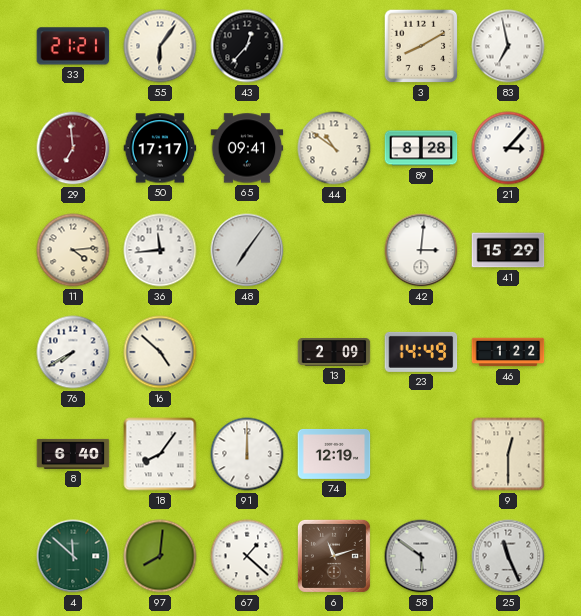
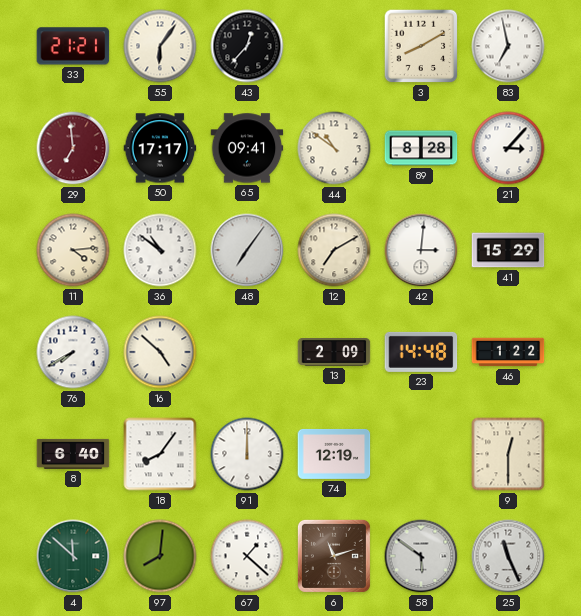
36: 11:44 -> 10:51 (160, 250)
12: none -> 7:10 (334, 250)
23: 14:49 -> 14:48 (421, 352)
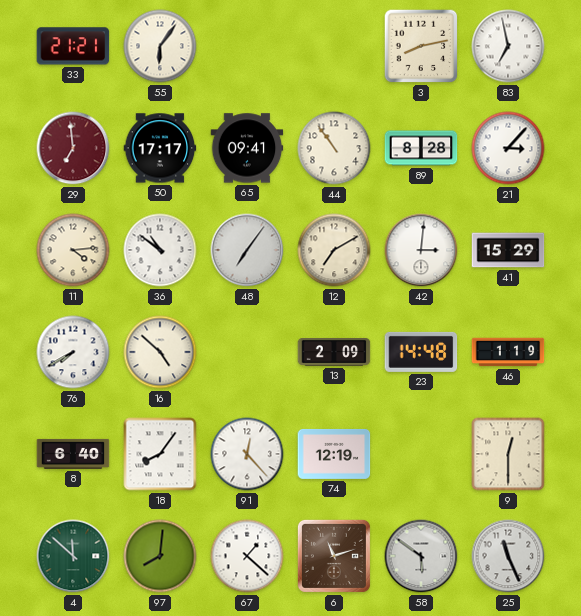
43: 12:37 -> none (247, 46)
3: 8:10 -> 8:13 (421, 46)
44: 10:51 -> 10:54 (334, 148)
46: 1:22 -> 1:19 (508, 352)
91: 12:00 -> 12:23 (247, 454)
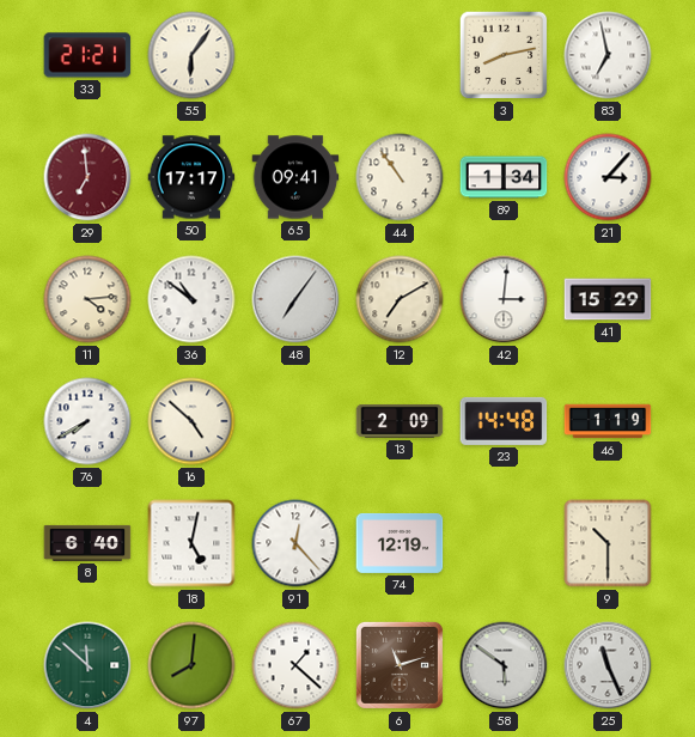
89: 8:28 -> 1:34 (504, 177)
18: 8:06 -> 5:02 (191, 543)
9: 12:30 -> 10:30 (608, 543)
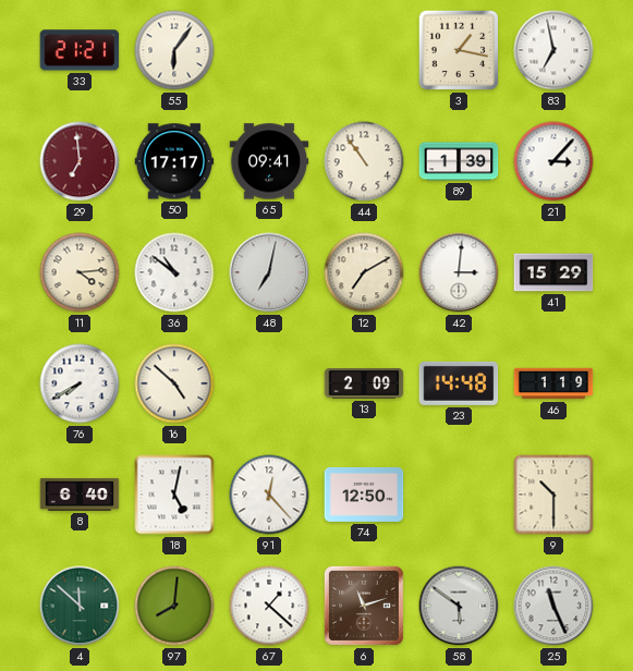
3: 8:13 -> 1:17 (459, 50)
89: 1:34 -> 1:39 (459, 161)
48: 7:06 -> 7:02 (269, 272)
74: 12:19 -> 12:50 (364, 495)
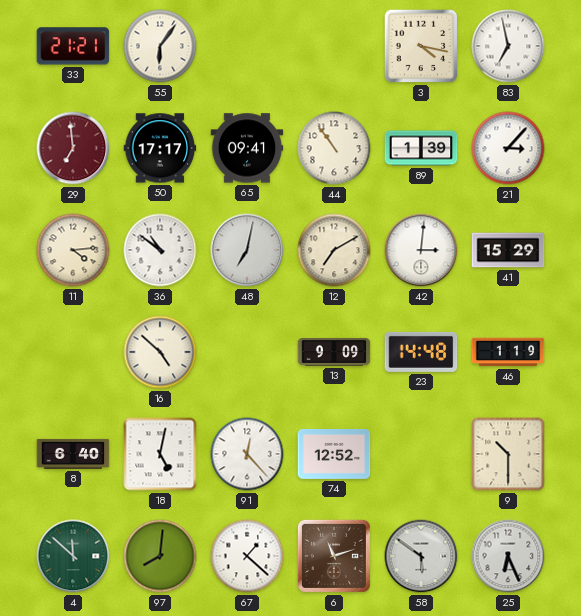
3: 1:17 -> 4:17 (421, 46)
76: 7:40 -> none (80, 383)
13: 2:09 -> 9:09 (334, 353)
74: 12:50 -> 12:52 (334, 454)
25: 11:26 -> 6:26 (508, 556)
